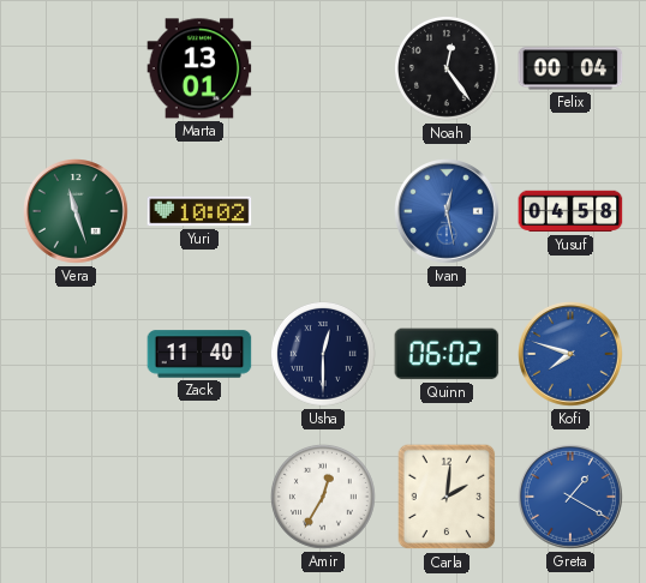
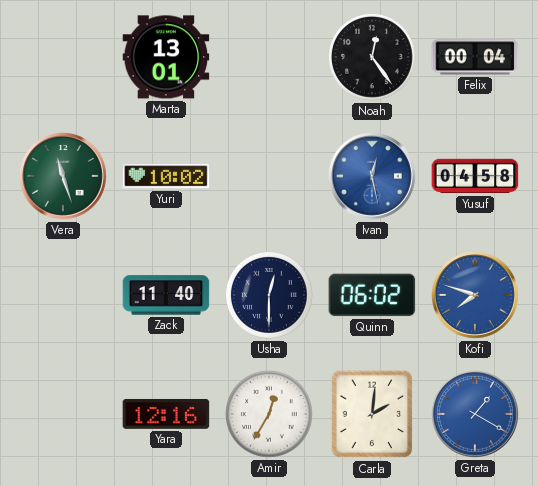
Yara: none -> 12:16 (166, 414)
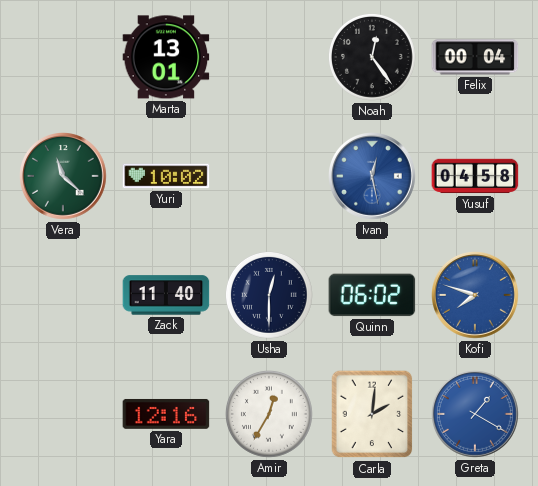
Vera: 11:27 -> 11:22 (64, 177)
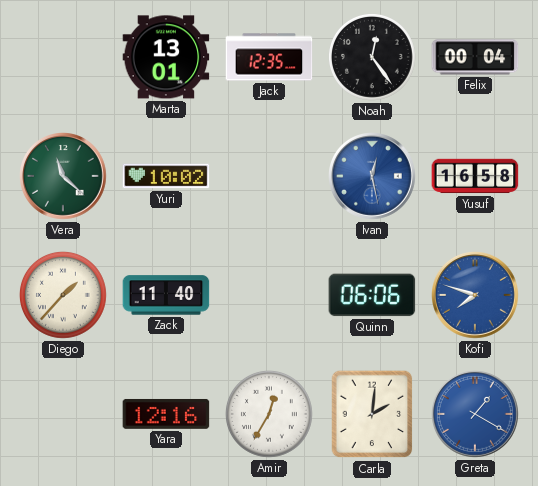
Jack: none -> 12:35 (269, 57)
Yusuf: 04:58 -> 16:58 (475, 176)
Diego: none -> 1:37 (63, 295)
Usha: 12:30 -> none (269, 295)
Quinn: 06:02 -> 06:06 (372, 295)
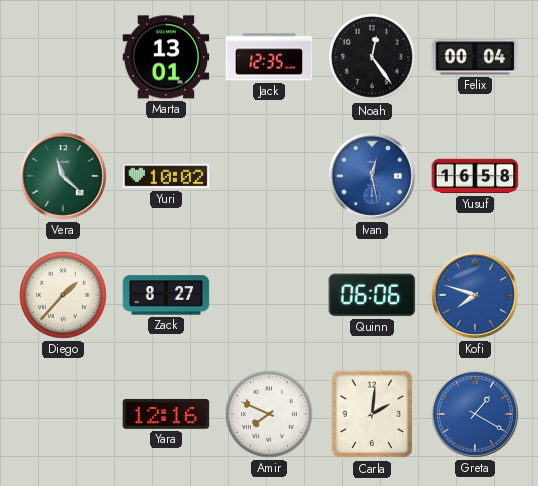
Zack: 11:40 -> 8:27 (166, 295)
Amir: 12:35 -> 7:49 (269, 414)
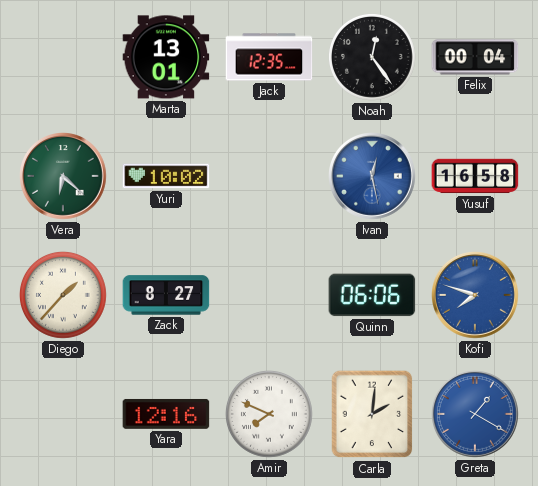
Vera: 11:22 -> 6:22 (64, 177)
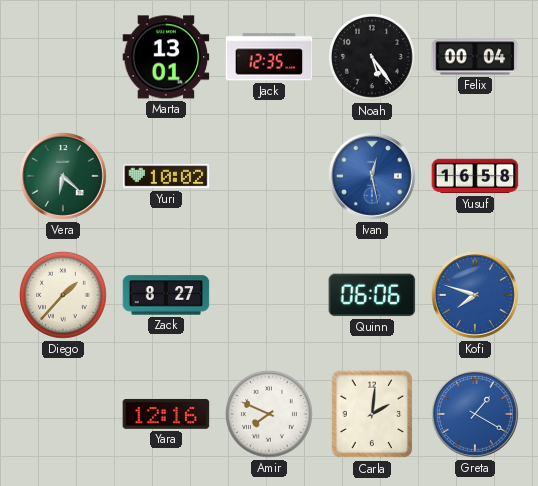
Noah: 12:24 -> 5:24 (372, 57)
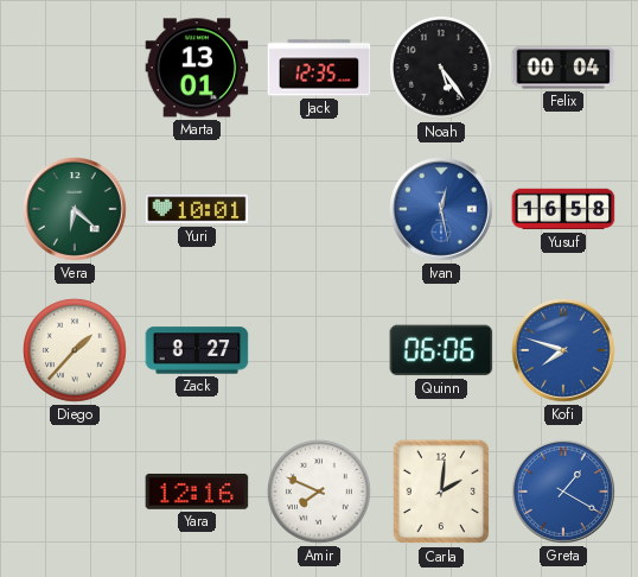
Yuri: 10:02 -> 10:01 (197, 209)
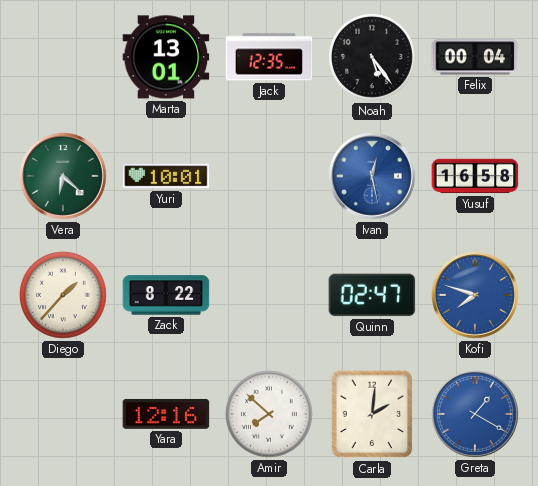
Zack: 8:27 -> 8:22 (166, 295)
Quinn: 06:06 -> 02:47 (372, 295)
Amir: 7:49 -> 7:52 (269, 414)
